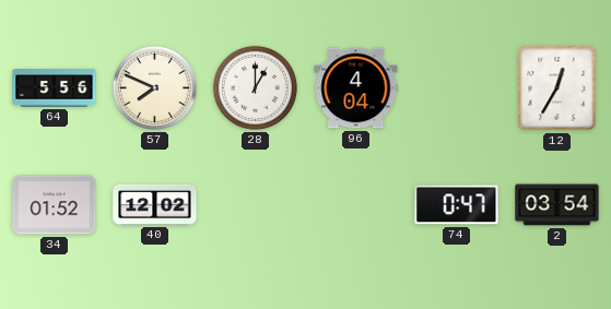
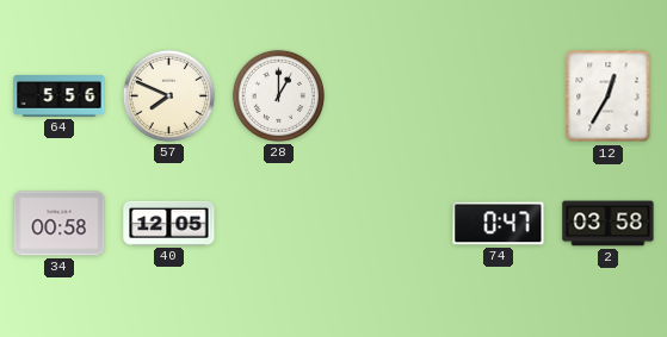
96: 4:04 -> none (356, 88)
34: 01:52 -> 00:58 (60, 224)
40: 12:02 -> 12:05 (169, 223)
2: 03:54 -> 03:58 (609, 224)
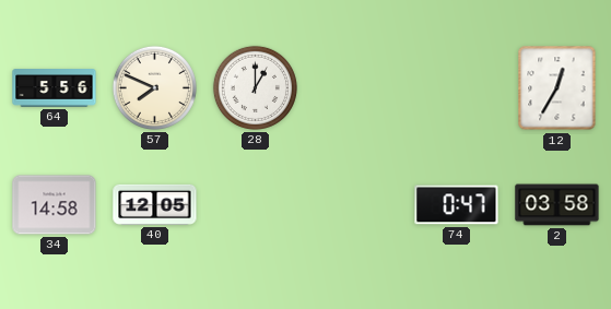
34: 00:58 -> 14:58 (55, 205)
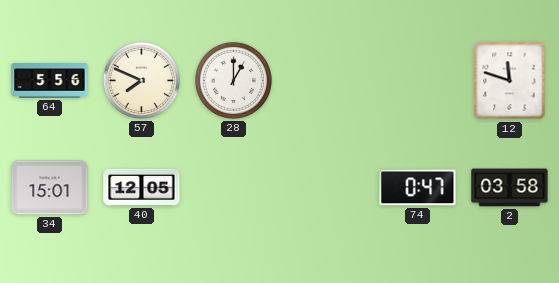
12: 12:35 -> 11:48 (510, 81)
34: 14:58 -> 15:01 (50, 188)
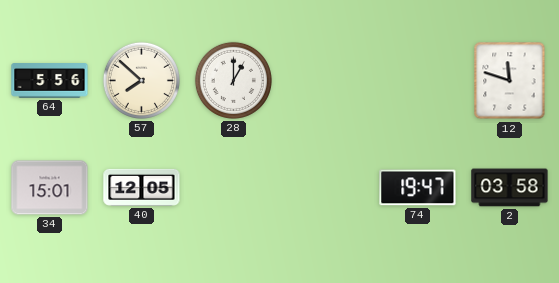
57: 7:49 -> 7:52 (141, 80)
74: 0:47 -> 19:47 (418, 188)
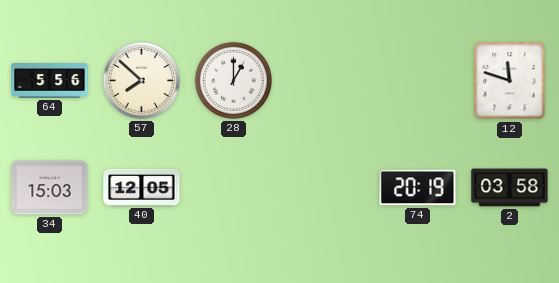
34: 15:01 -> 15:03 (50, 188)
74: 19:47 -> 20:19 (418, 188)
